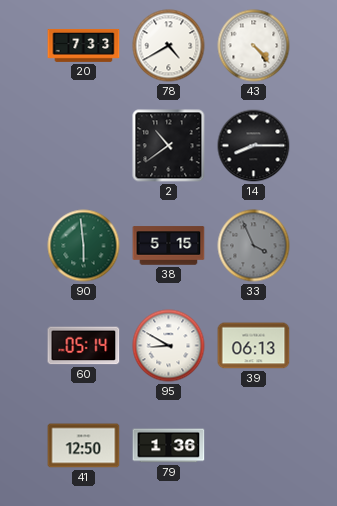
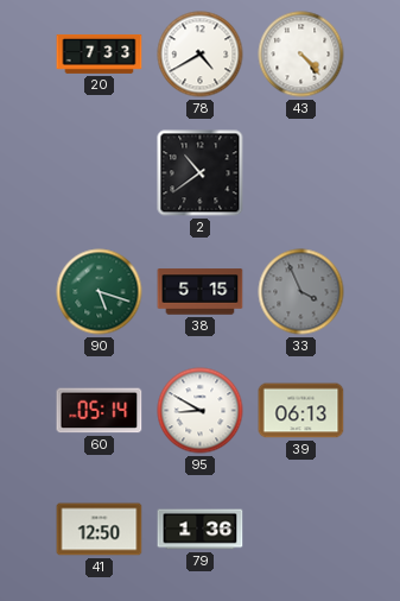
14: 8:15 -> none (254, 146)
90: 5:59 -> 5:18 (100, 292)
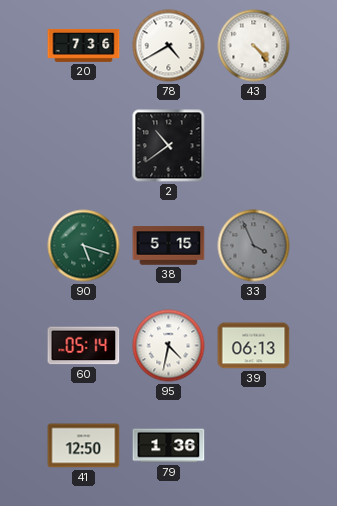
20: 7:33 -> 7:36 (84, 45)
95: 8:50 -> 4:32 (169, 346)
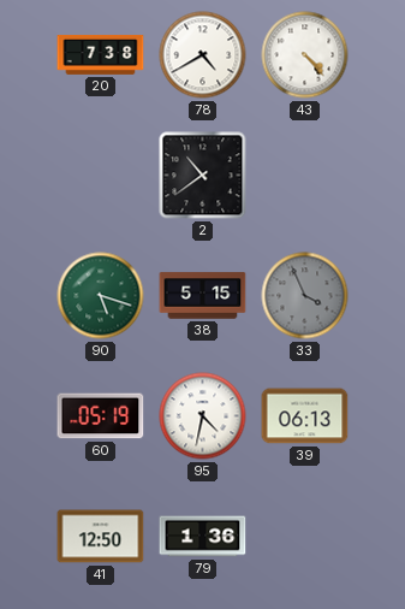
20: 7:36 -> 7:38 (101, 54)
60: 05:14 -> 05:19 (101, 416)
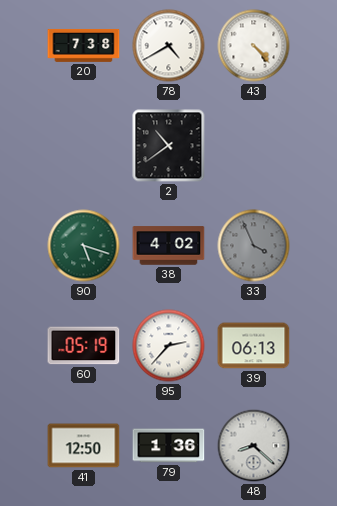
38: 5:15 -> 4:02 (169, 246)
95: 4:32 -> 2:37 (169, 346)
48: none -> 8:22 (254, 446)
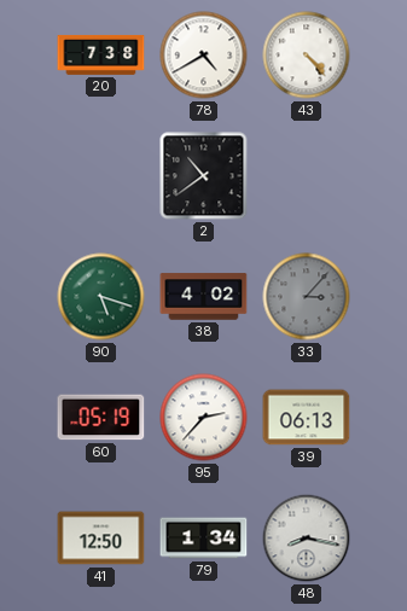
33: 3:56 -> 3:07 (307, 297)
79: 1:36 -> 1:34 (204, 539)
48: 8:22 -> 8:17 (307, 539)
